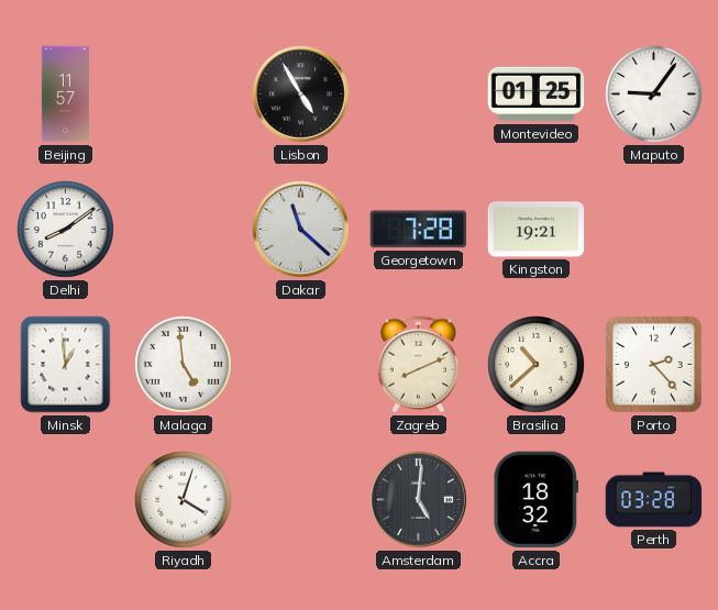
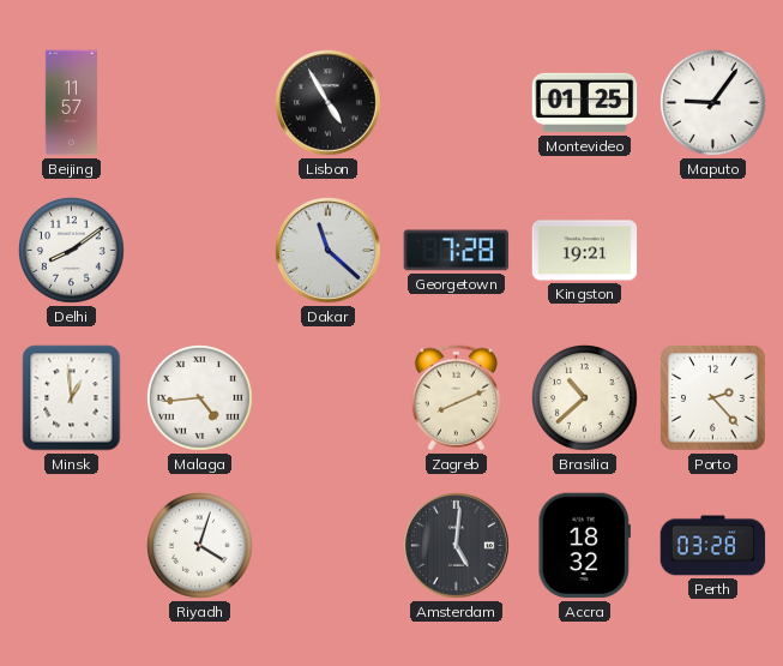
Malaga: 4:59 -> 4:44 (200, 398)
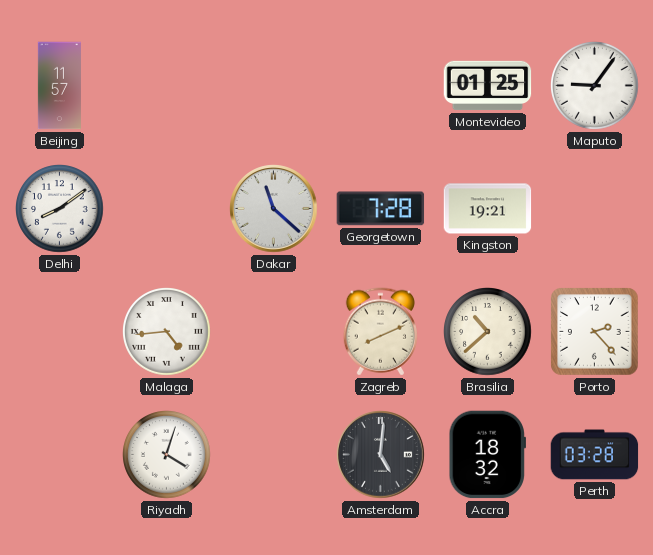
Lisbon: 4:55 -> none (329, 103)
Minsk: 12:59 -> none (72, 398)
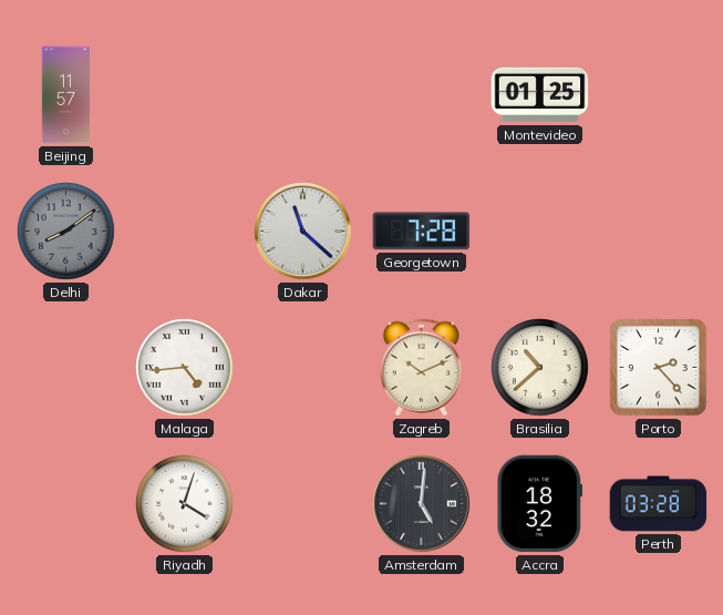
Maputo: 9:06 -> none (595, 86)
Delhi dial: white -> grey (66, 232)
Kingston: 19:21 -> none (488, 209)
Zagreb: 8:11 -> 10:11 (421, 368)
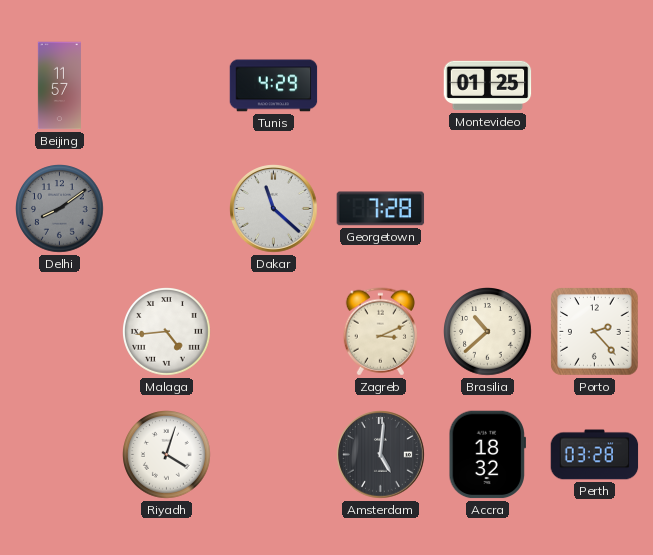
Tunis: none -> 4:29 (274, 86)
Zagreb: 10:11 -> 3:11 (380, 332)
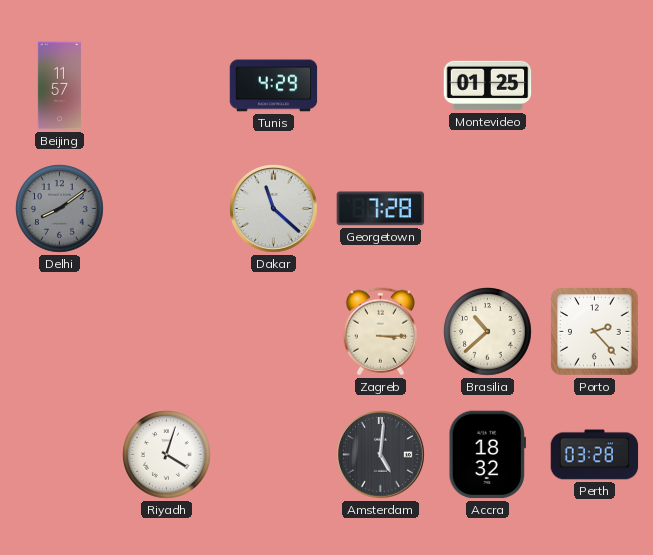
Malaga: 4:44 -> none (167, 332)
Zagreb: 3:11 -> 3:15 (380, 332)
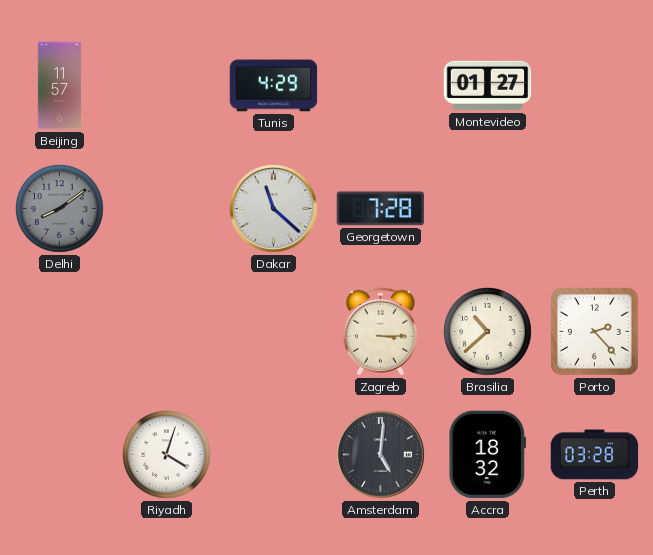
Montevideo: 01:25 -> 01:27 (488, 86)
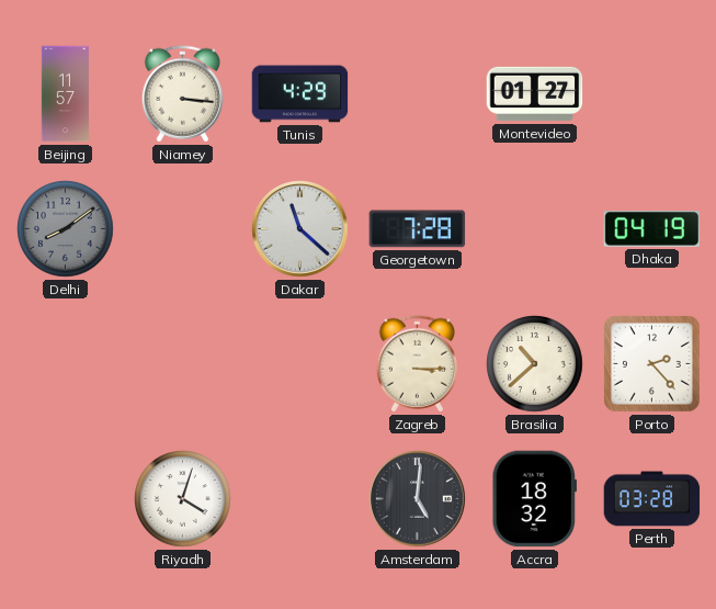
Niamey: none -> 3:16 (182, 94)
Dhaka: none -> 04:19 (652, 228)
